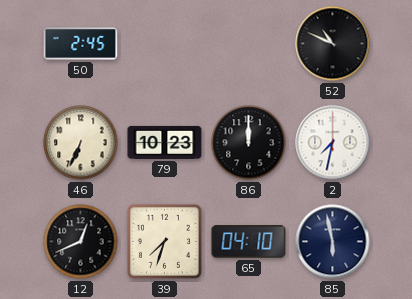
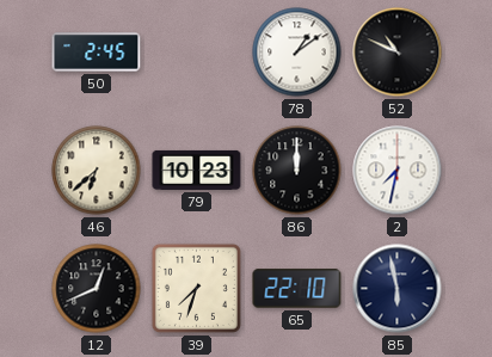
78: none -> 1:09 (297, 53)
46: 6:34 -> 6:38 (97, 171)
65: 04:10 -> 22:10 (297, 289)
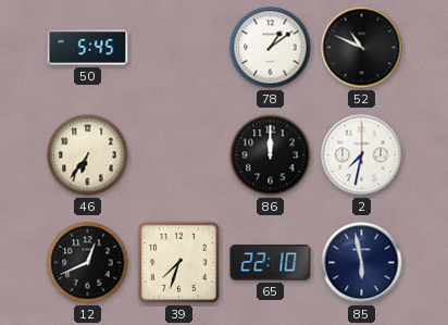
50: 2:45 -> 5:45 (88, 48)
46: 6:38 -> 6:36 (88, 155)
79: 10:23 -> none (197, 170)
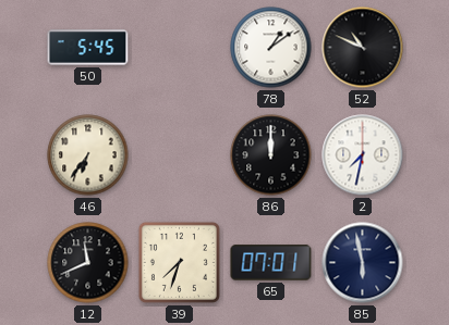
12: 12:41 -> 11:41 (88, 263)
65: 22:10 -> 07:01 (271, 263)
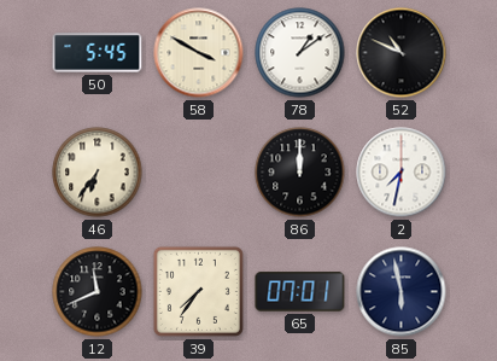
58: none -> 3:50 (199, 53)
39: 7:33 -> 7:36 (198, 291)
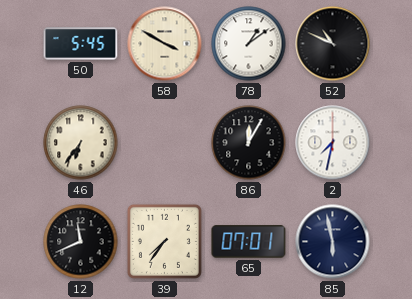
86: 12:00 -> 12:05 (249, 143)
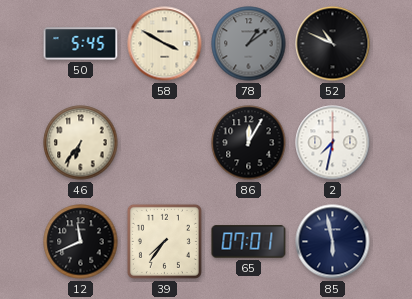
78 dial: white -> grey (249, 44)
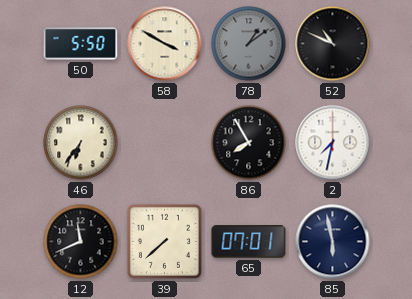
50: 5:45 -> 5:50 (81, 44)
86: 12:05 -> 7:55 (249, 143)
39: 7:36 -> 7:38 (164, 241)
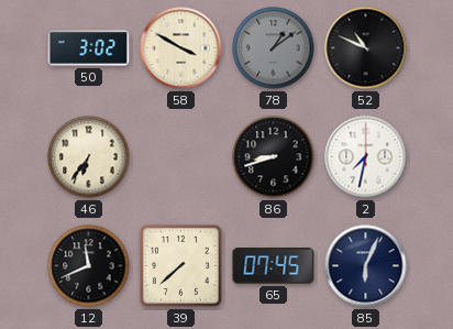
50: 5:50 -> 3:02 (89, 48)
86: 7:55 -> 8:42 (274, 157)
65: 07:01 -> 07:45 (274, 266)
85: 5:58 -> 6:04 (366, 266)
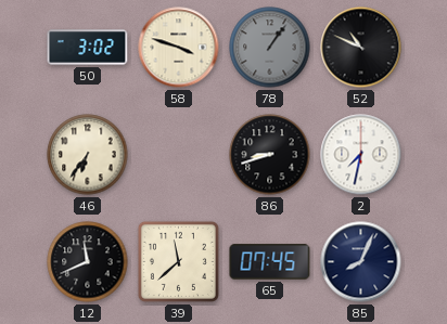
58: 3:50 -> 3:48 (179, 48)
78: 1:09 -> 1:06 (270, 48)
39: 7:38 -> 11:38 (178, 261)
85: 6:04 -> 8:04 (361, 262)
